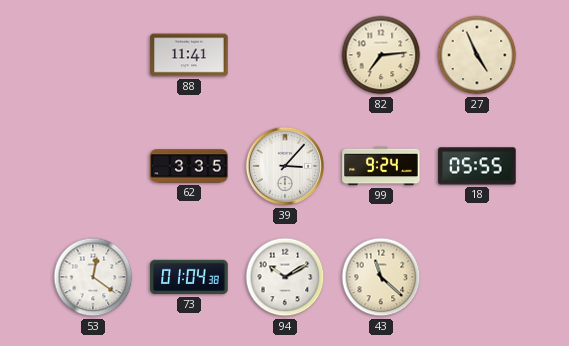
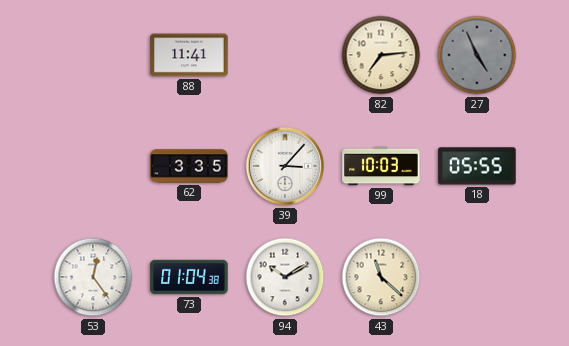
27 dial: cream -> grey (477, 55)
99: 9:24 -> 10:03 (381, 166)
53: 12:21 -> 12:24 (93, 277)
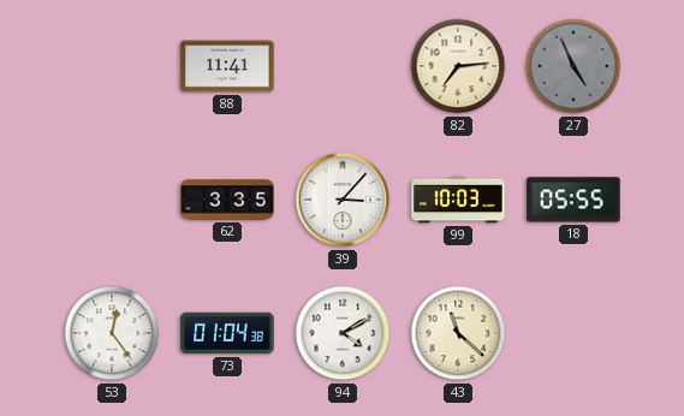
94: 10:10 -> 4:10 (343, 333)
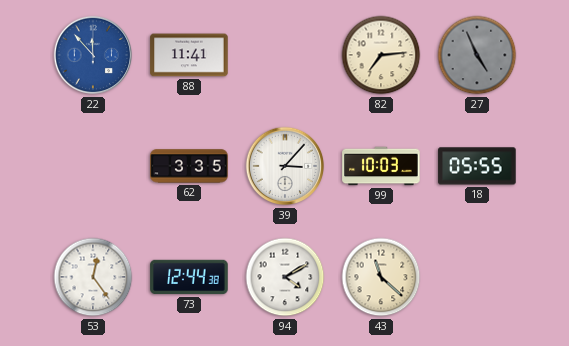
22: none -> 11:53 (93, 55)
73: 01:04 -> 12:44 (189, 277)
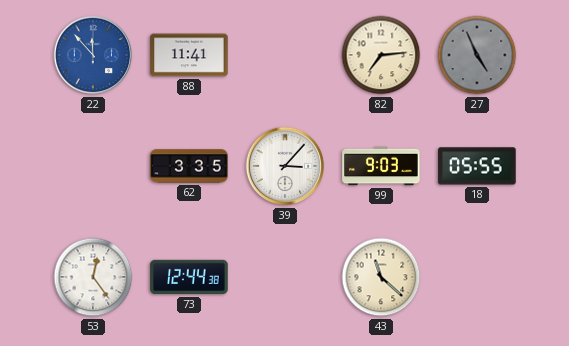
99: 10:03 -> 9:03 (381, 166)
94: 4:10 -> none (285, 277)
